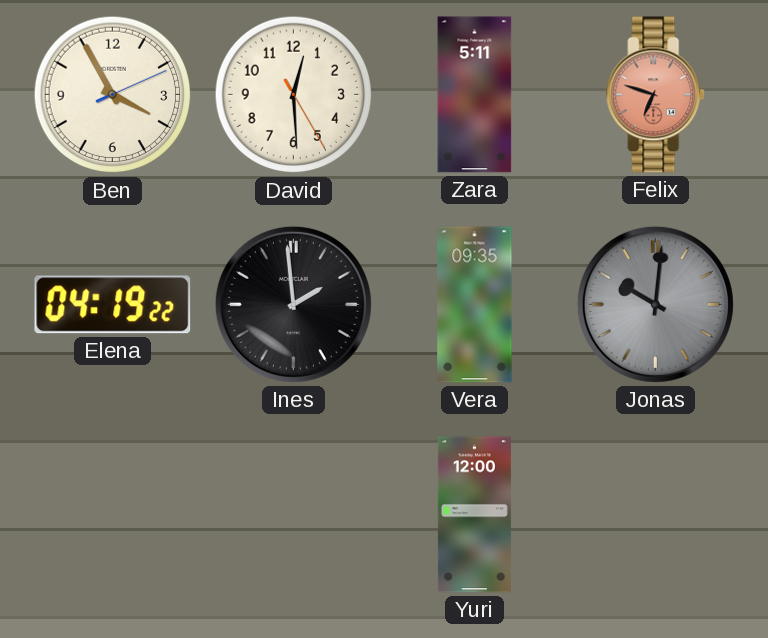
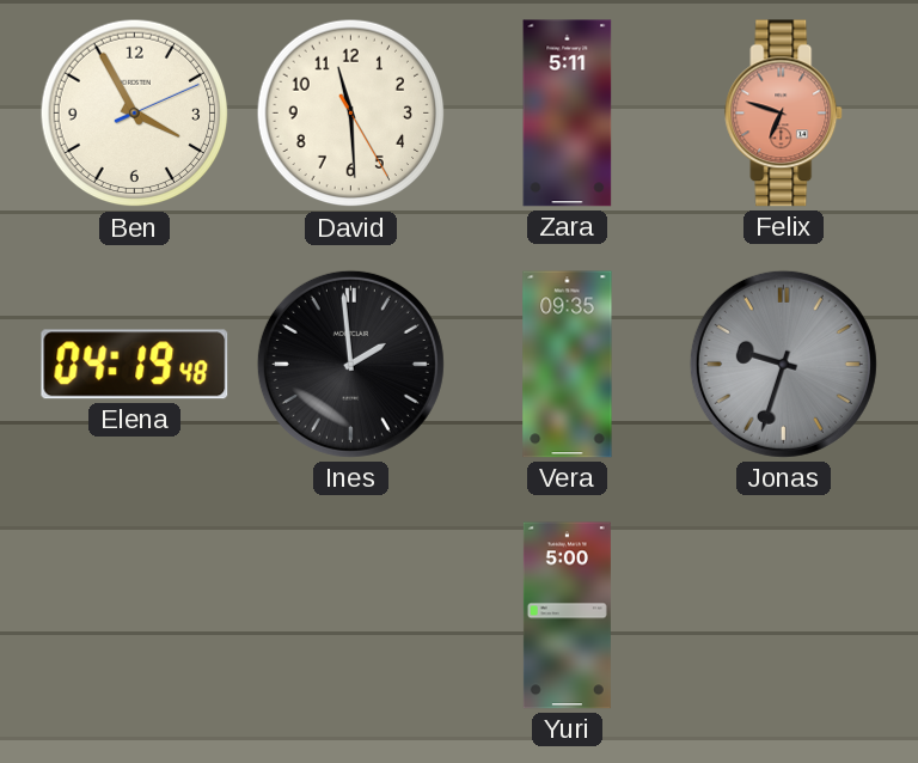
David: 12:29 -> 11:29 (351, 114)
Elena: 04:19:22 -> 04:19:48 (135, 365)
Jonas: 10:01 -> 9:33 (783, 364)
Yuri: 12:00 -> 5:00 (567, 616)
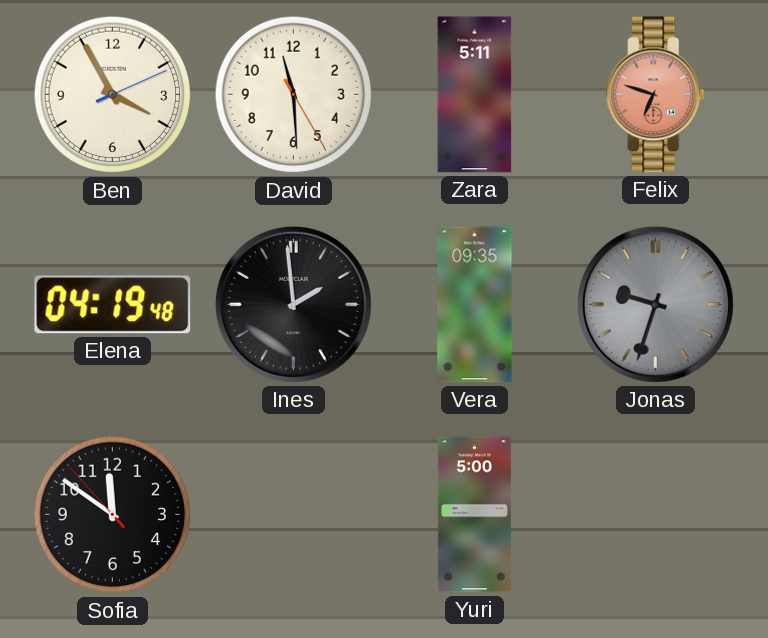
Sofia: none -> 11:50 (113, 515)
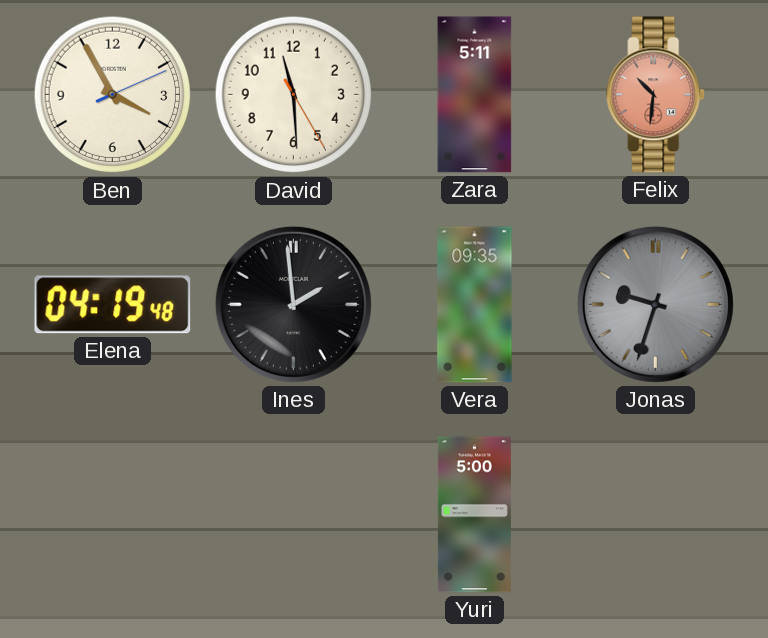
Felix: 6:48 -> 10:31 (656, 95)
Sofia: 11:50 -> none (113, 515)
